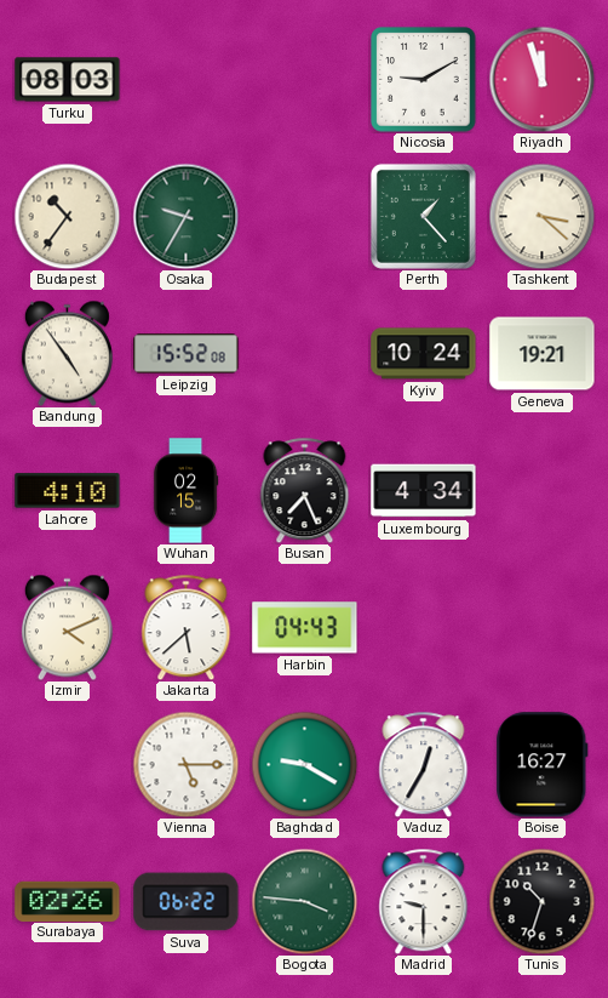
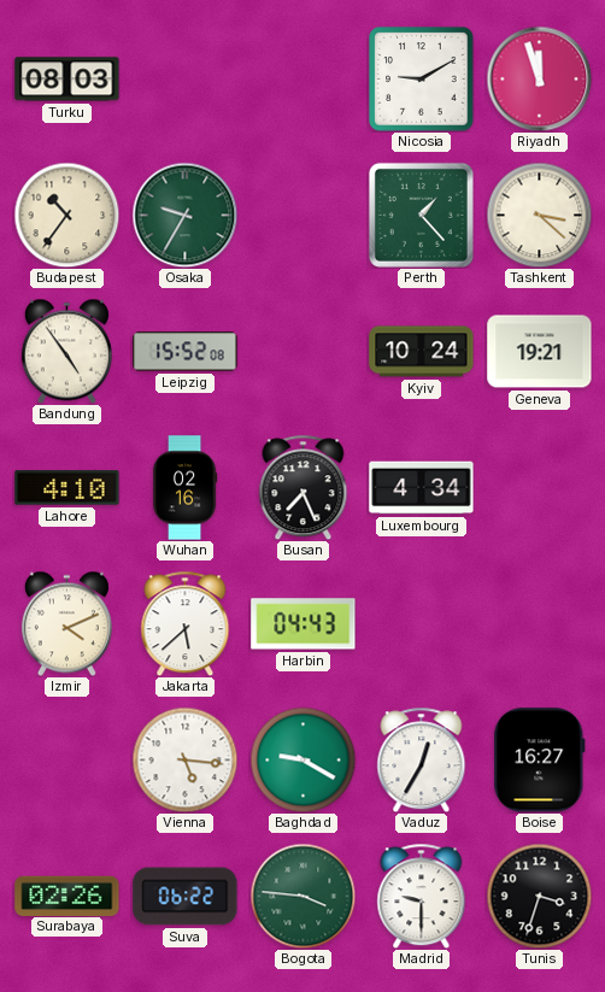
Wuhan: 02:15 -> 02:16 (184, 488)
Vienna: 5:15 -> 5:16 (184, 759)
Tunis: 10:33 -> 3:33 (539, 896)
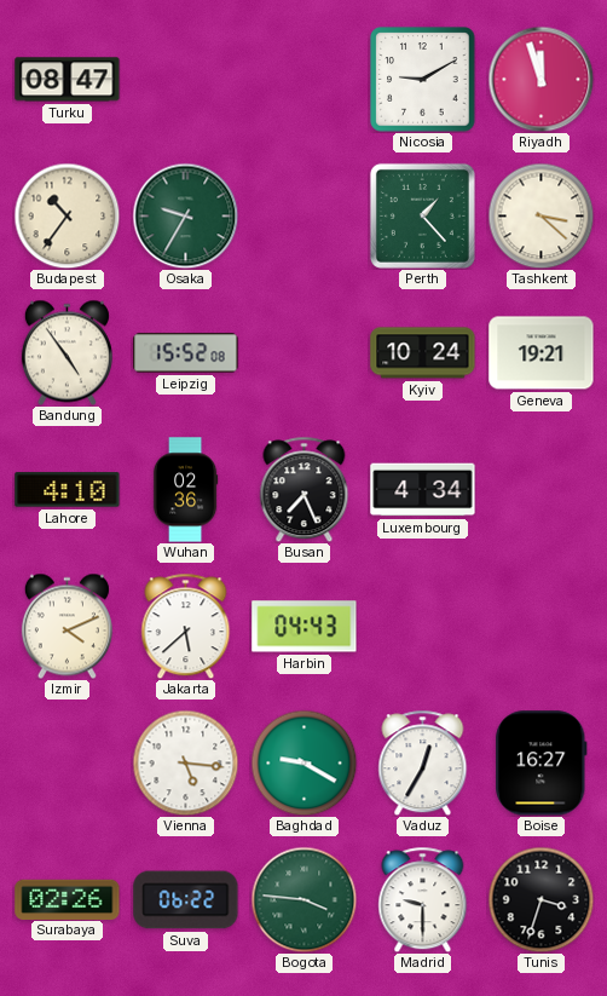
Turku: 08:03 -> 08:47 (68, 80)
Wuhan: 02:16 -> 02:36 (185, 490)
